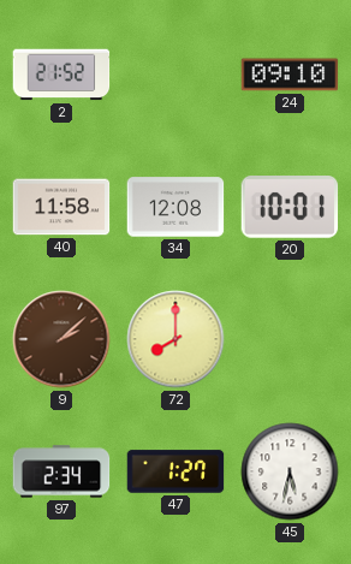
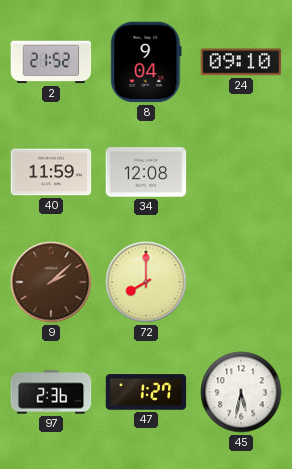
8: none -> 9:04 (146, 62)
40: 11:58 -> 11:59 (51, 172)
20: 10:01 -> none (290, 208)
97: 2:34 -> 2:36 (51, 392)
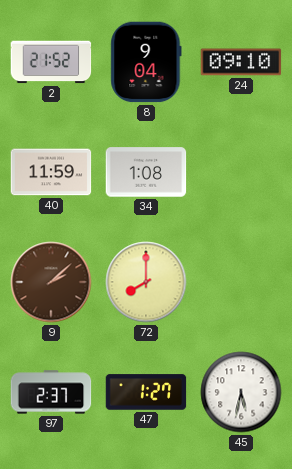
34: 12:08 -> 1:08 (146, 172)
97: 2:36 -> 2:37 (51, 392)
